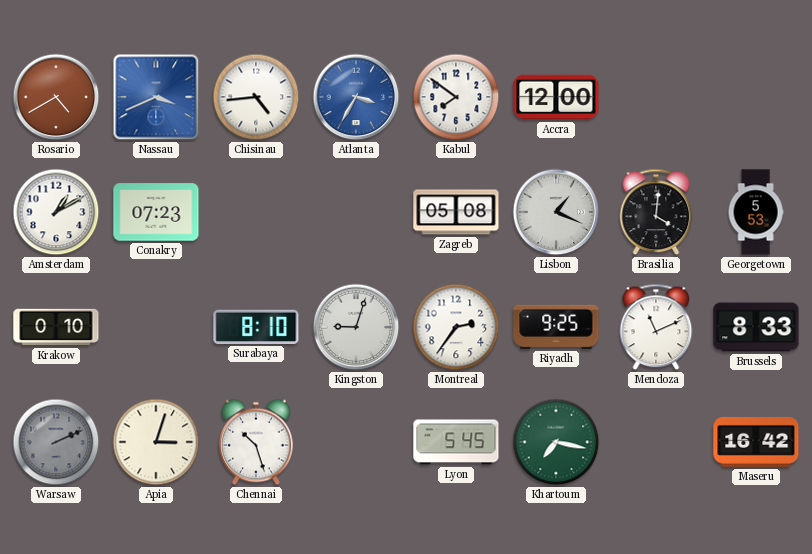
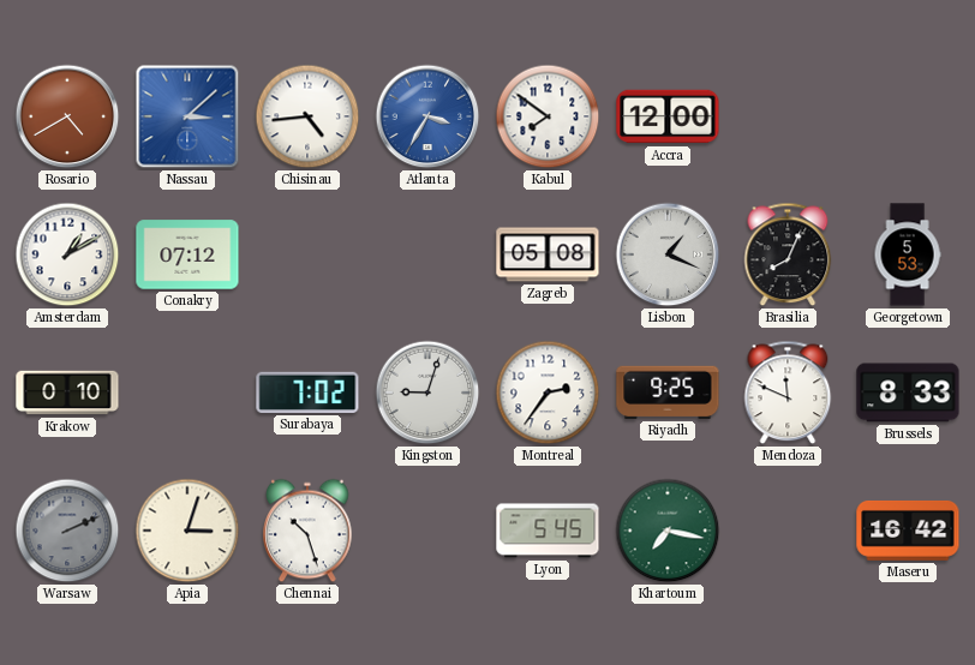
Nassau: 3:41 -> 3:08 (187, 116)
Conakry: 07:23 -> 07:12 (187, 254)
Brasilia: 4:01 -> 8:04 (788, 254)
Surabaya: 8:10 -> 7:02 (307, 393)
Mendoza: 11:11 -> 11:49 (788, 393)
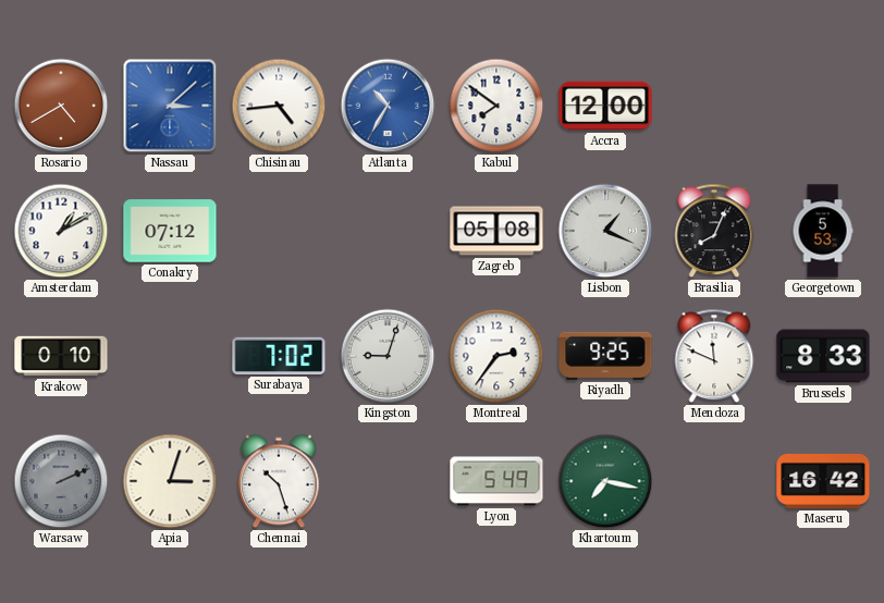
Atlanta: 3:35 -> 10:35 (388, 106)
Lyon: 5:45 -> 5:49 (496, 481)
